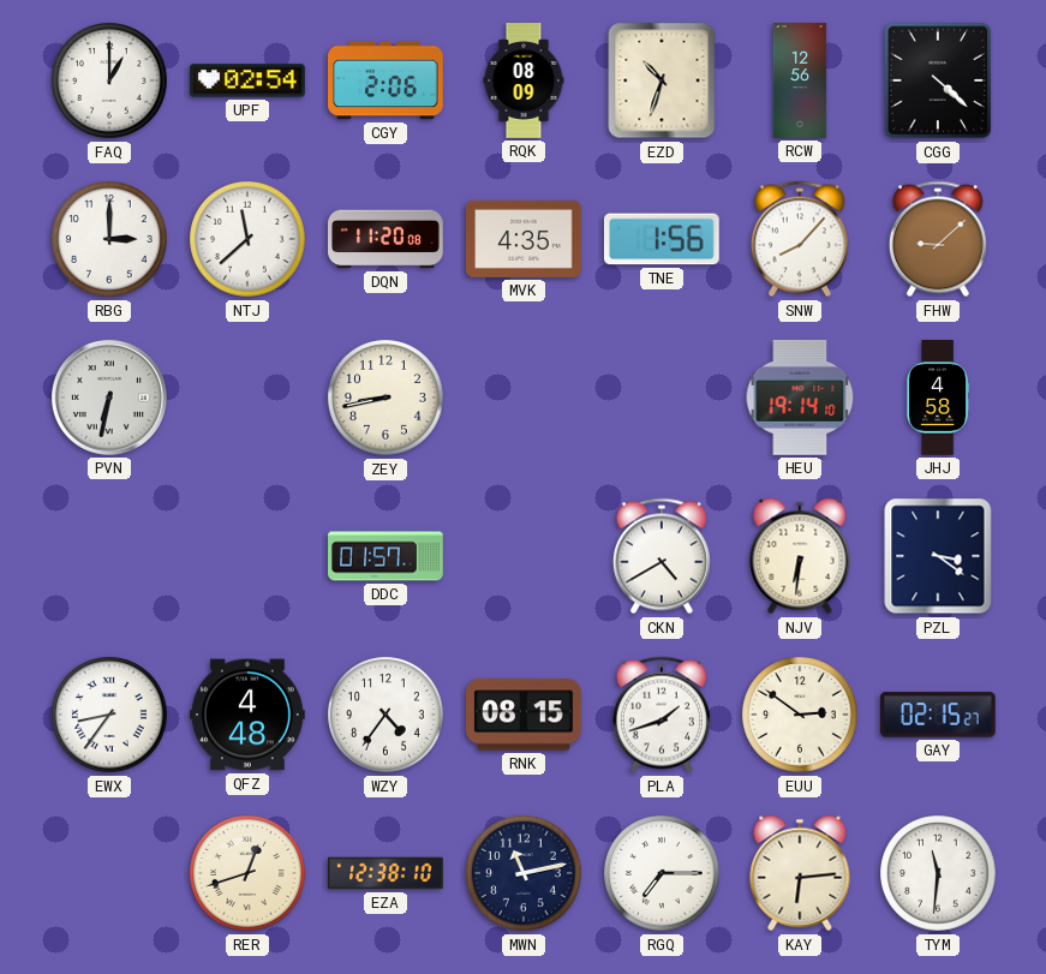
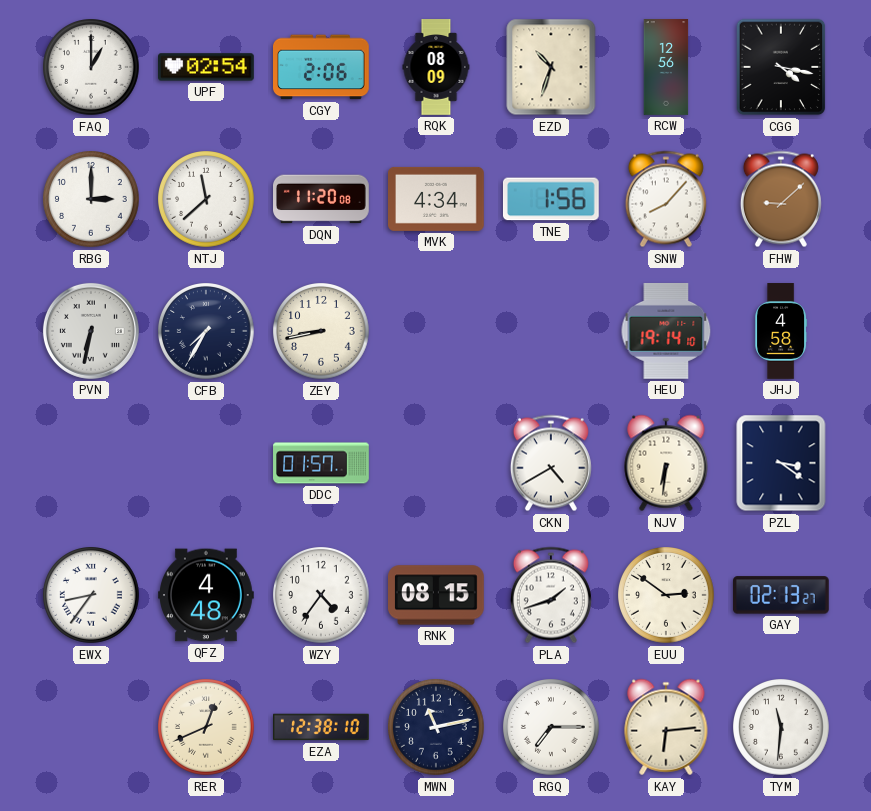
CGG: 4:22 -> 4:17 (781, 67)
MVK: 4:35 -> 4:34 (437, 199)
CFB: none -> 7:35 (206, 331)
GAY: 02:15 -> 02:13 (781, 595)
RER: 12:42 -> 12:41 (206, 727)
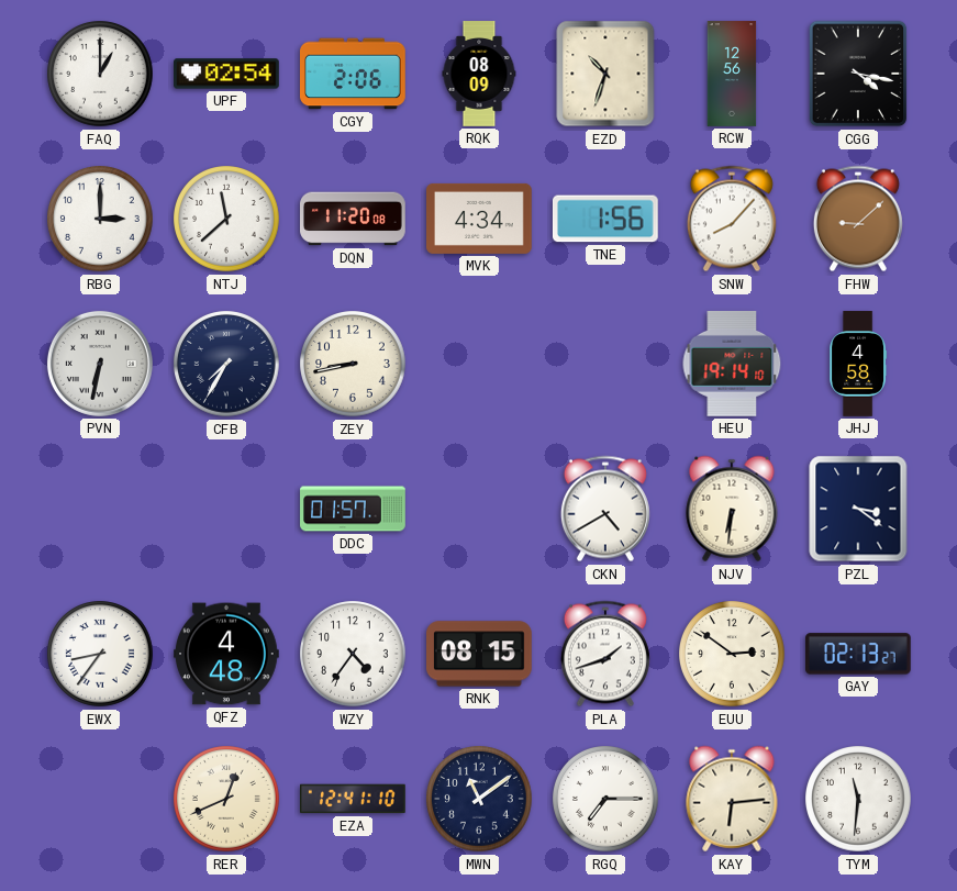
EZA: 12:38 -> 12:41 (354, 799)
MWN: 11:13 -> 11:09 (479, 799)
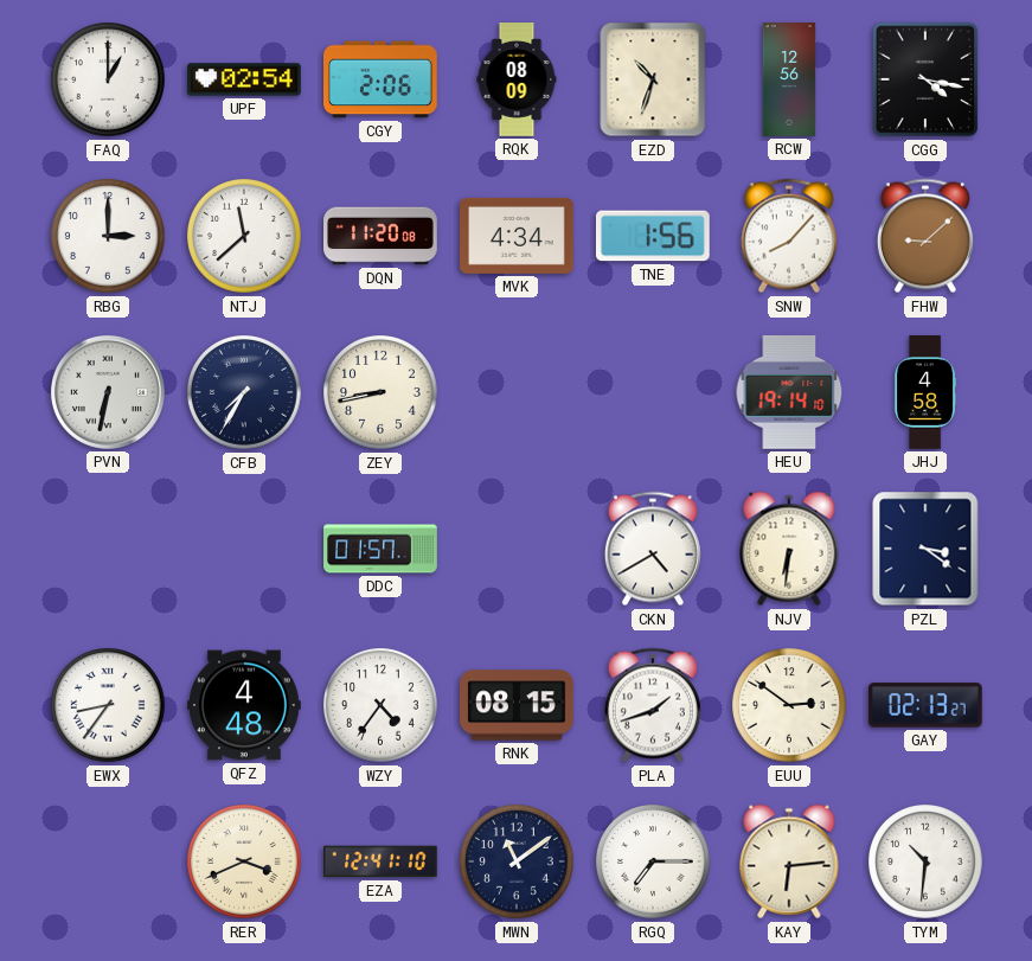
RER: 12:41 -> 3:41 (244, 861)
TYM: 11:31 -> 10:31 (925, 861)
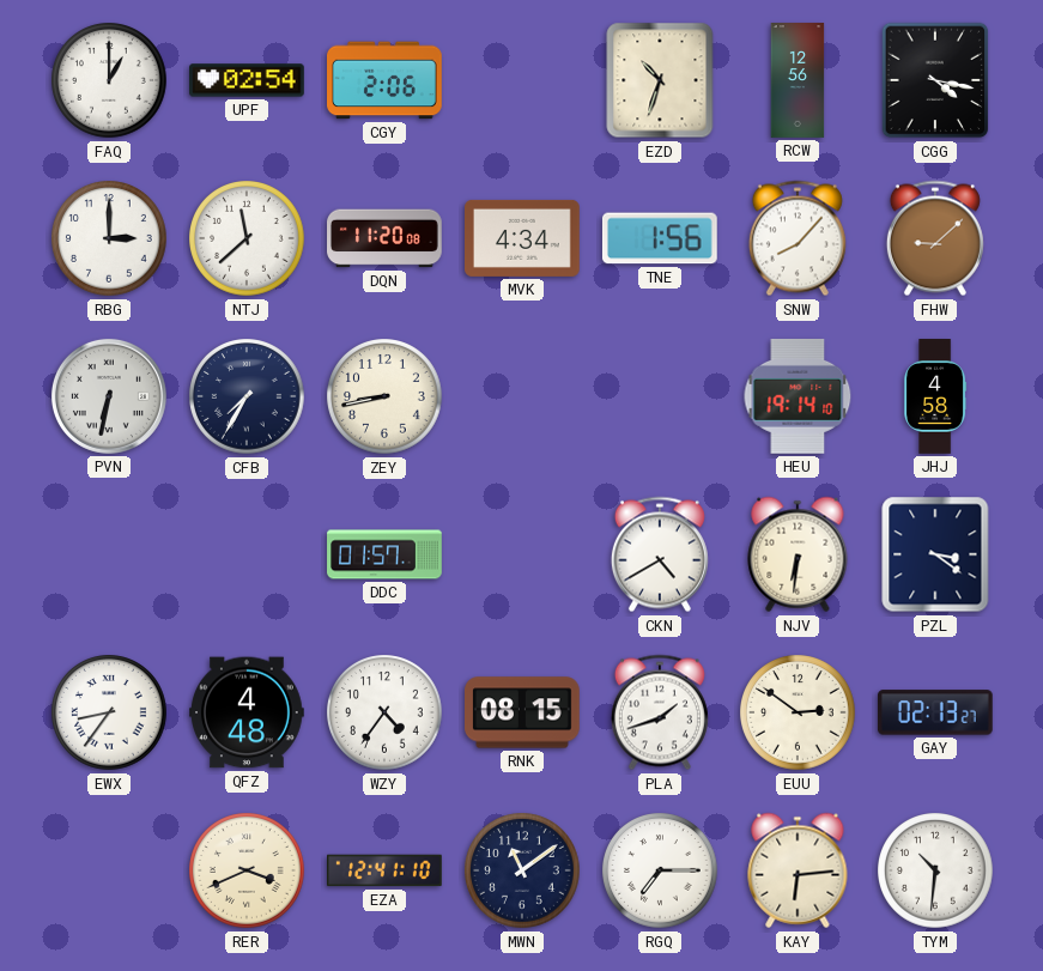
RQK: 08:09 -> none (517, 79)
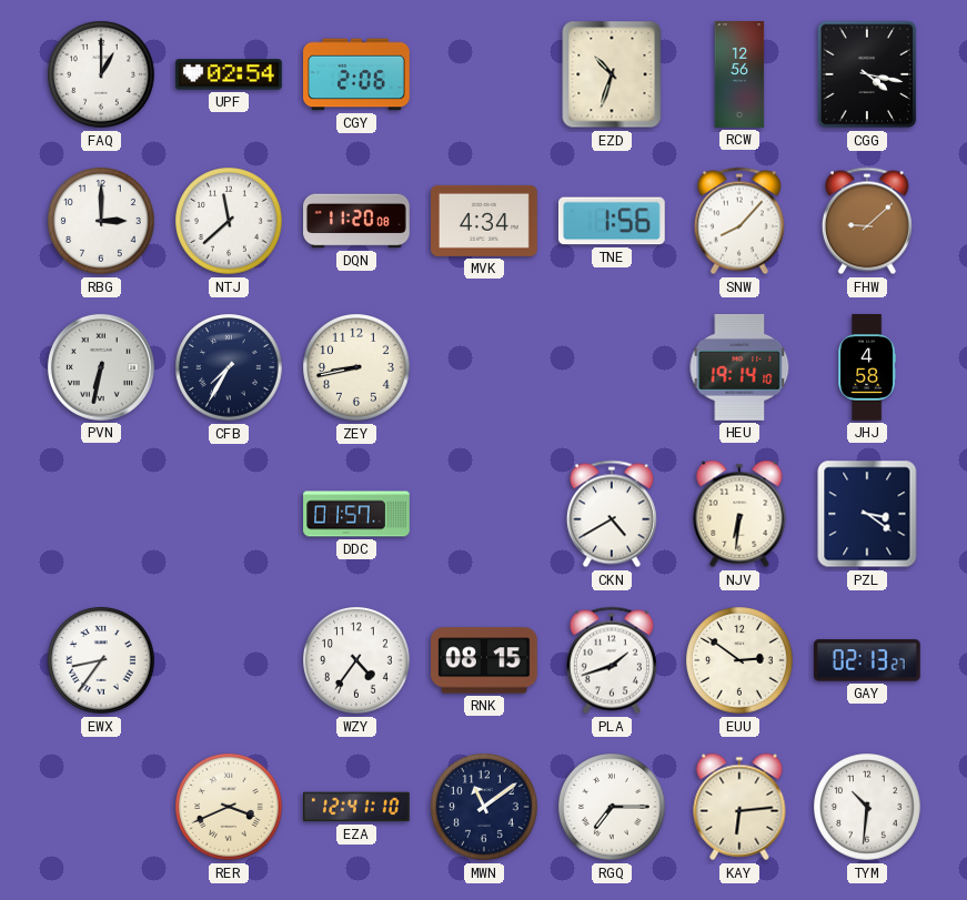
QFZ: 4:48 -> none (248, 712)
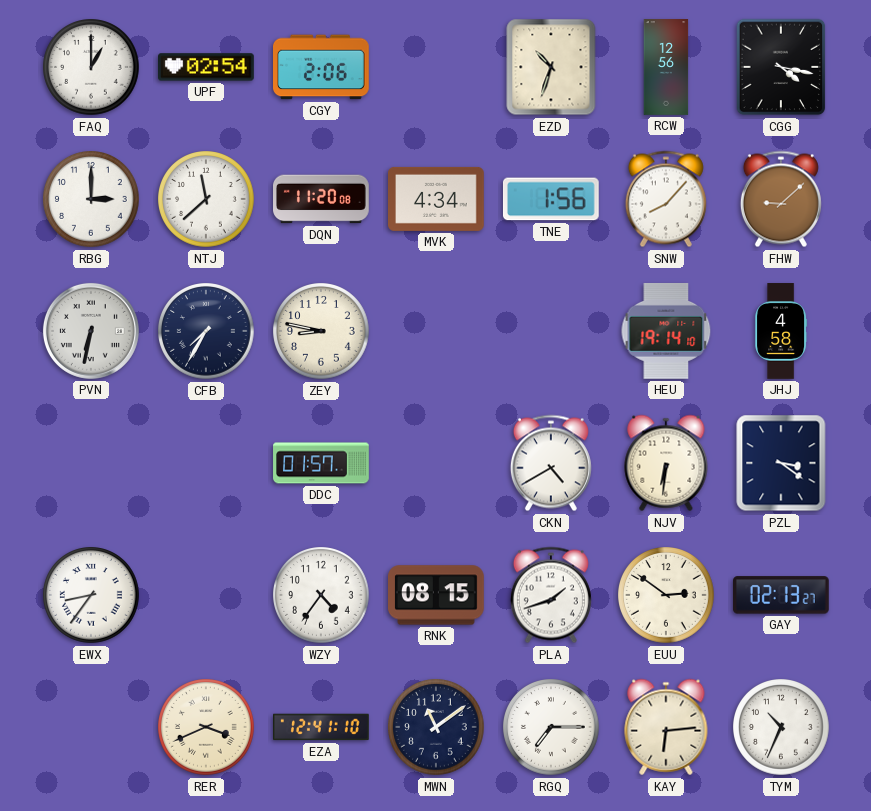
ZEY: 8:43 -> 8:47 (321, 331)
TYM: 10:31 -> 10:34 (781, 727)
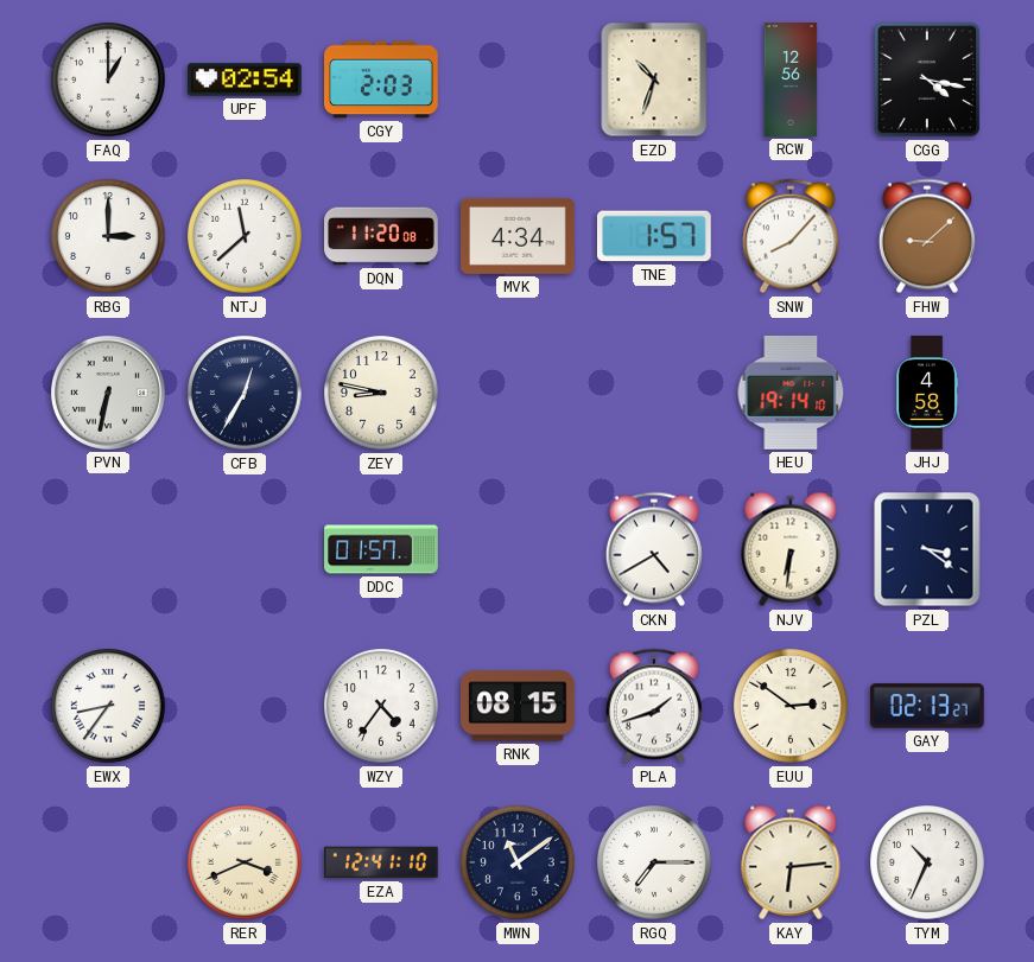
CGY: 2:06 -> 2:03 (382, 79)
TNE: 1:56 -> 1:57 (654, 236)
CFB: 7:35 -> 12:35 (245, 393)
